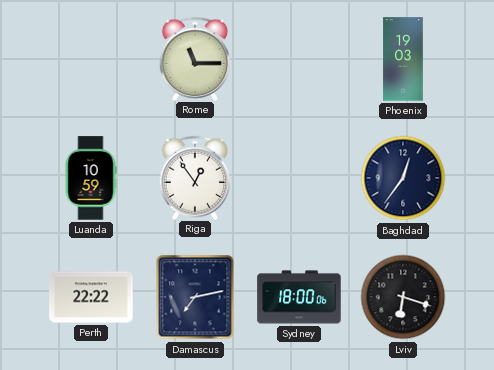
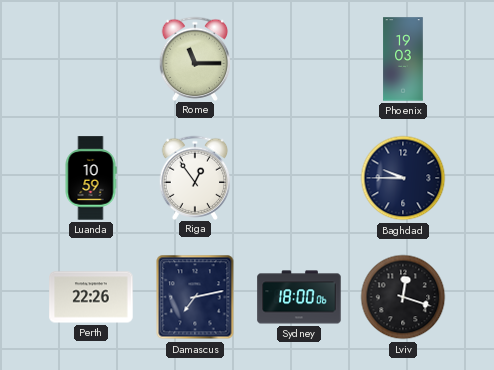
Baghdad: 12:36 -> 9:45 (403, 178)
Perth: 22:22 -> 22:26 (91, 297)
Lviv: 6:18 -> 12:18 (403, 297)
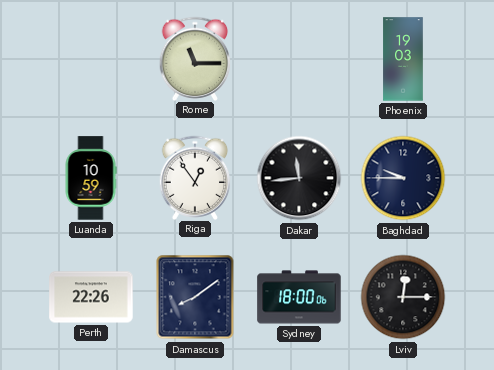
Dakar: none -> 11:44 (299, 178)
Damascus: 7:13 -> 8:09 (195, 297)
Lviv: 12:18 -> 12:15 (403, 297)
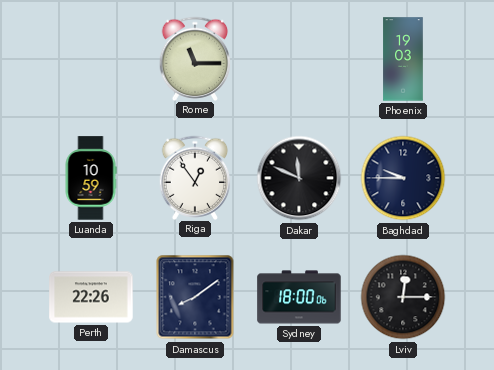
Dakar: 11:44 -> 11:49 (299, 178)
